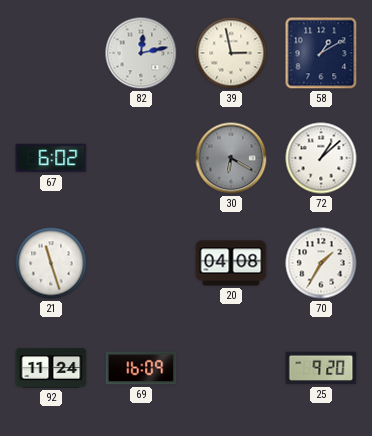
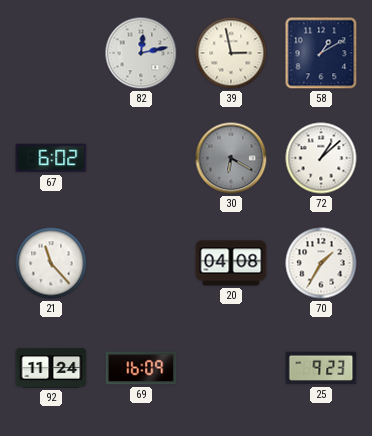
21: 11:27 -> 11:23 (51, 263)
25: 9:20 -> 9:23 (321, 368)
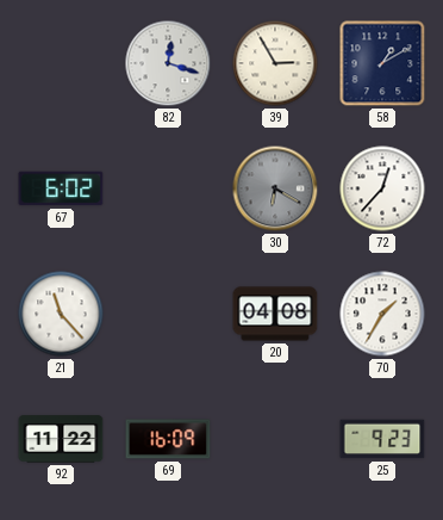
82: 12:13 -> 12:18 (168, 63)
39: 2:58 -> 2:55 (275, 63)
72: 1:08 -> 12:37 (382, 188)
92: 11:24 -> 11:22 (61, 439)
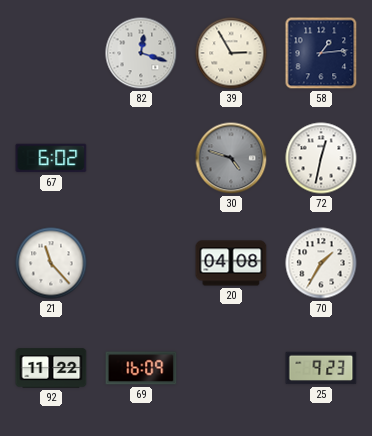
58: 1:10 -> 1:14 (321, 53)
30: 6:20 -> 4:48 (231, 158)
72: 12:37 -> 12:32 (321, 158)
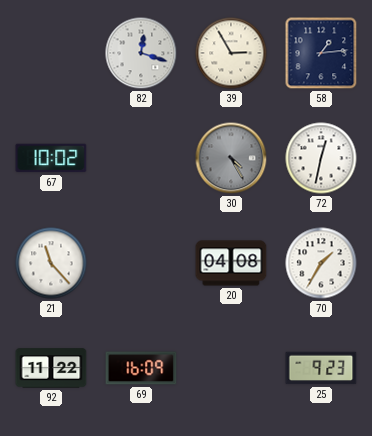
67: 6:02 -> 10:02 (51, 158)
30: 4:48 -> 4:25 (231, 158)
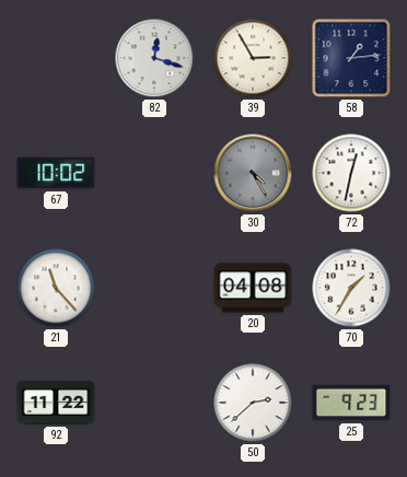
69: 16:09 -> none (141, 368)
50: none -> 2:38 (253, 403)
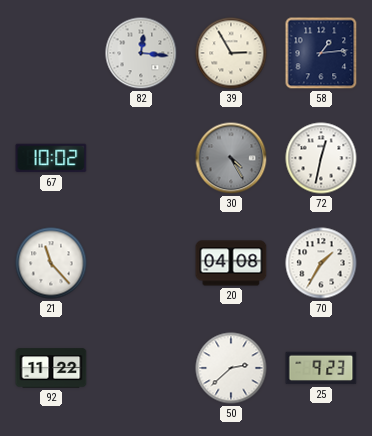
82: 12:18 -> 12:16 (141, 53)
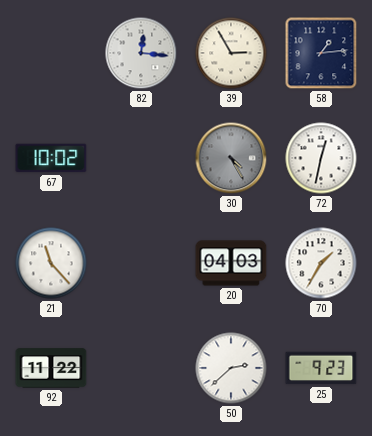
20: 04:08 -> 04:03 (231, 263)
